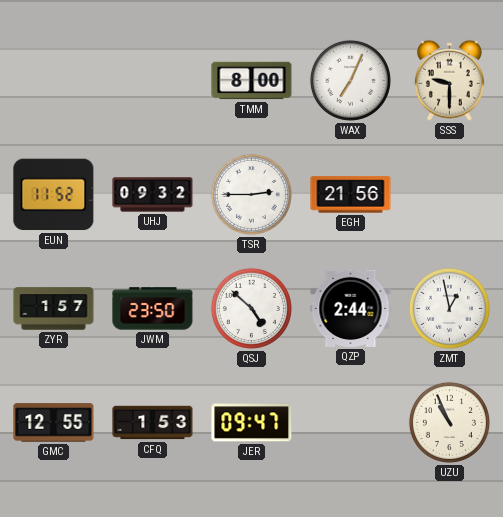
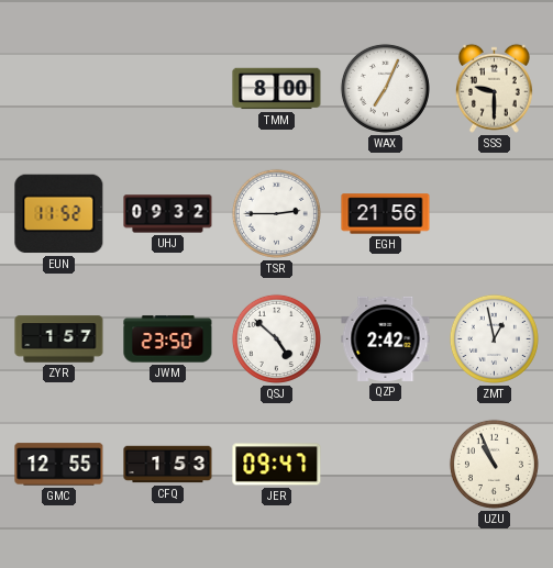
QZP: 2:44 -> 2:42 (386, 338)
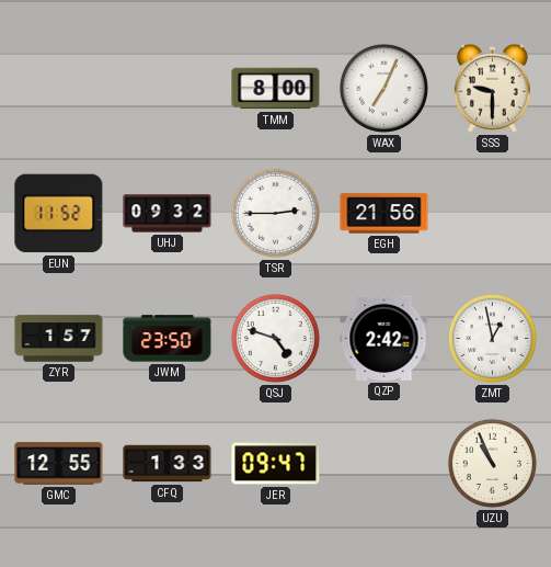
QSJ: 4:52 -> 4:48 (275, 338)
CFQ: 1:53 -> 1:33 (168, 464)
